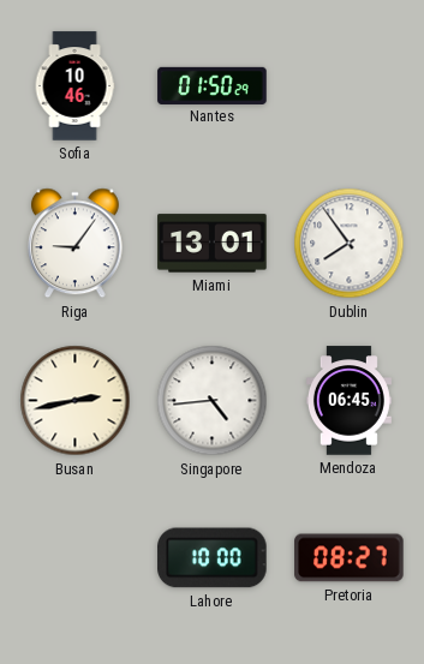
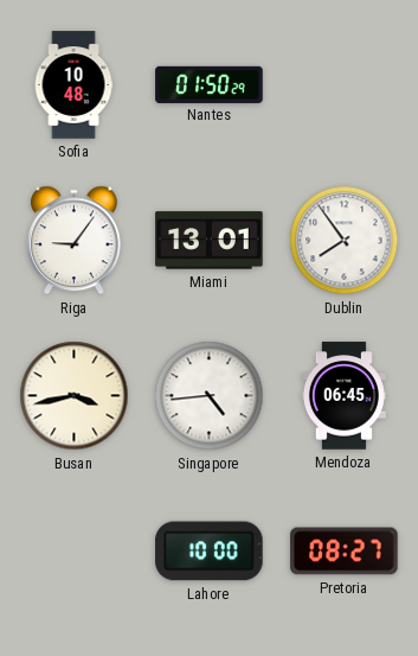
Sofia: 10:46 -> 10:48 (73, 85)
Busan: 2:43 -> 3:43 (75, 396)
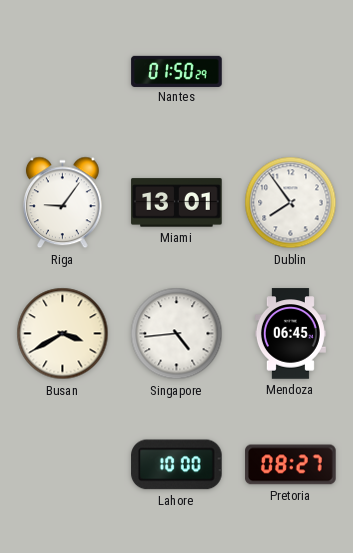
Sofia: 10:48 -> none (73, 85)
Busan: 3:43 -> 3:40 (63, 334)
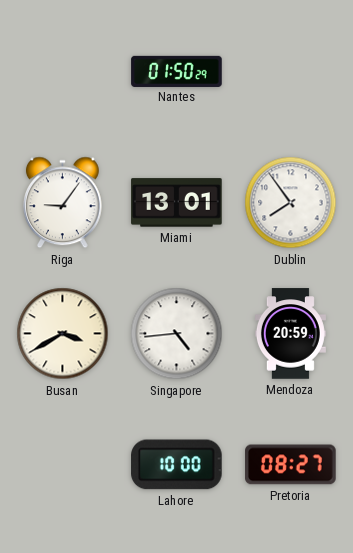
Mendoza: 06:45 -> 20:59 (290, 334)
